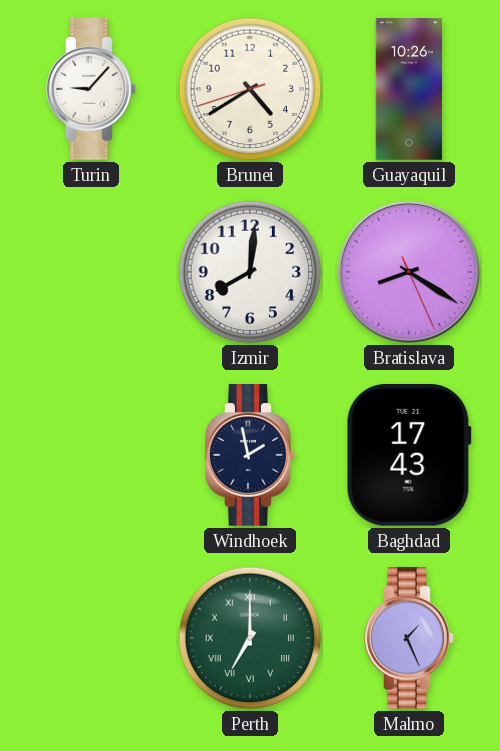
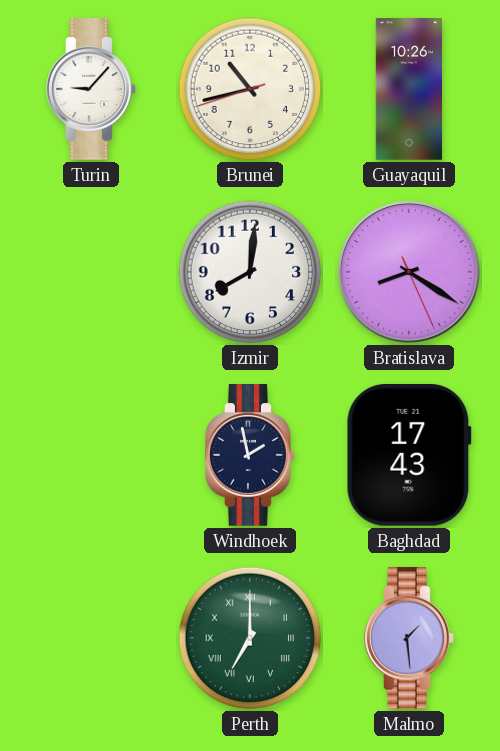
Brunei: 4:39 -> 10:42 (250, 89)
Malmo: 1:26 -> 1:29 (409, 638)
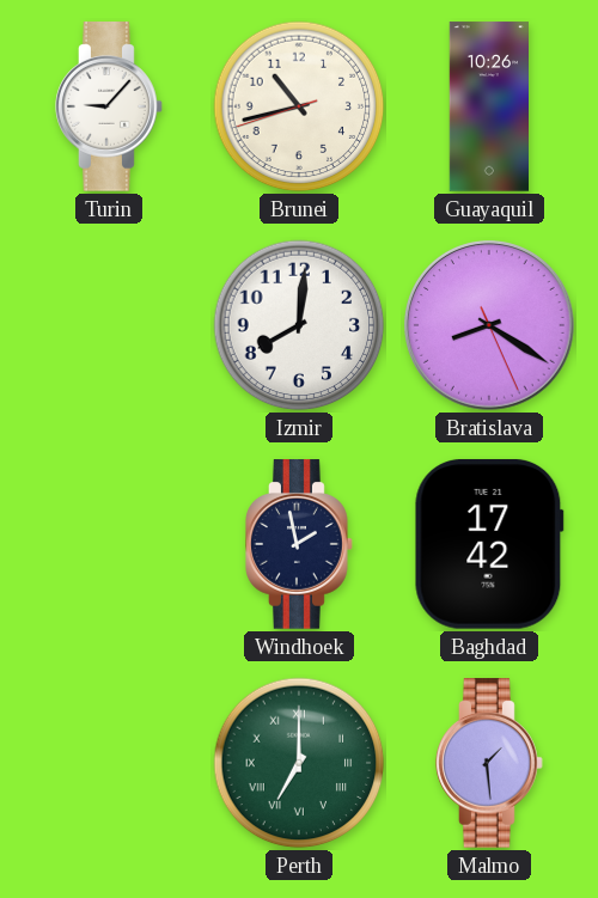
Baghdad: 17:43 -> 17:42 (489, 544)
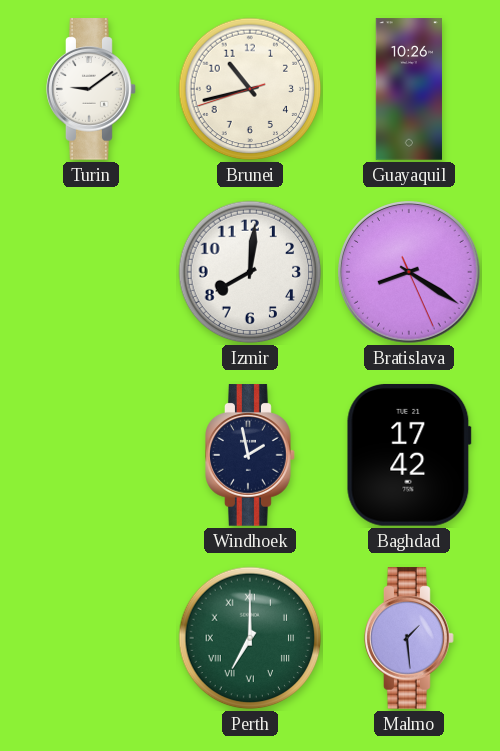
Turin: 9:07 -> 9:09 (91, 89)
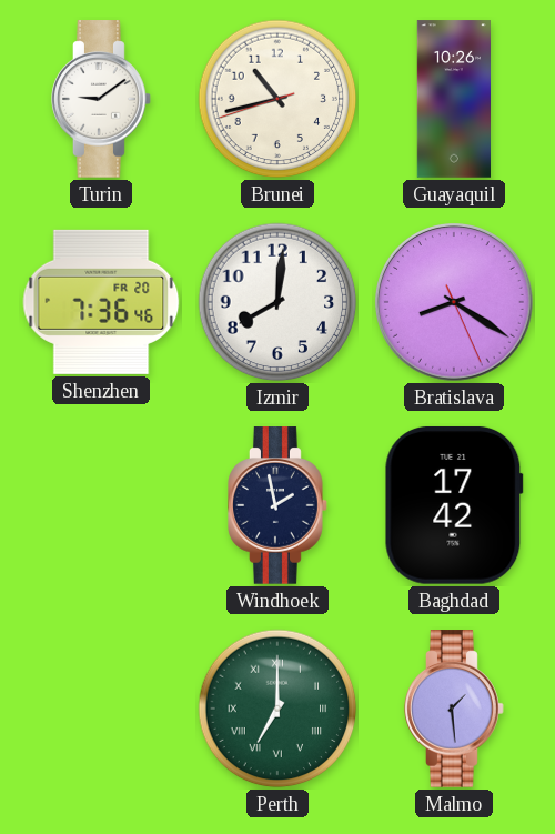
Shenzhen: none -> 7:36 (101, 302)
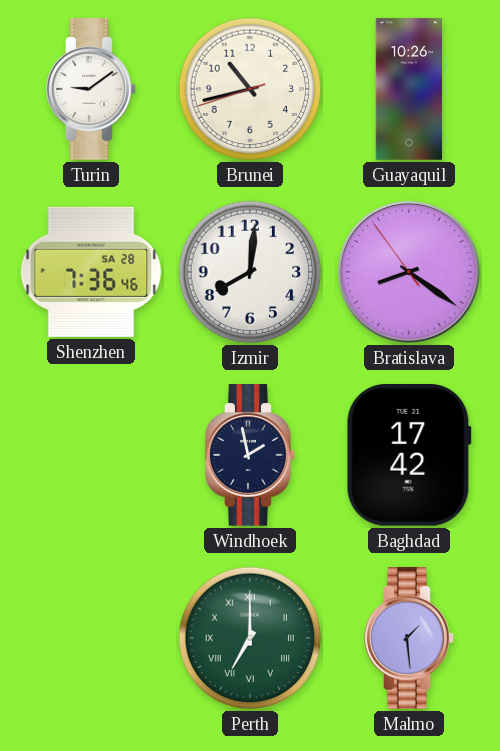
Shenzhen date: FR 20 -> SA 28 (91, 272)
Bratislava: 8:20:26 -> 8:20:54 (410, 273)
